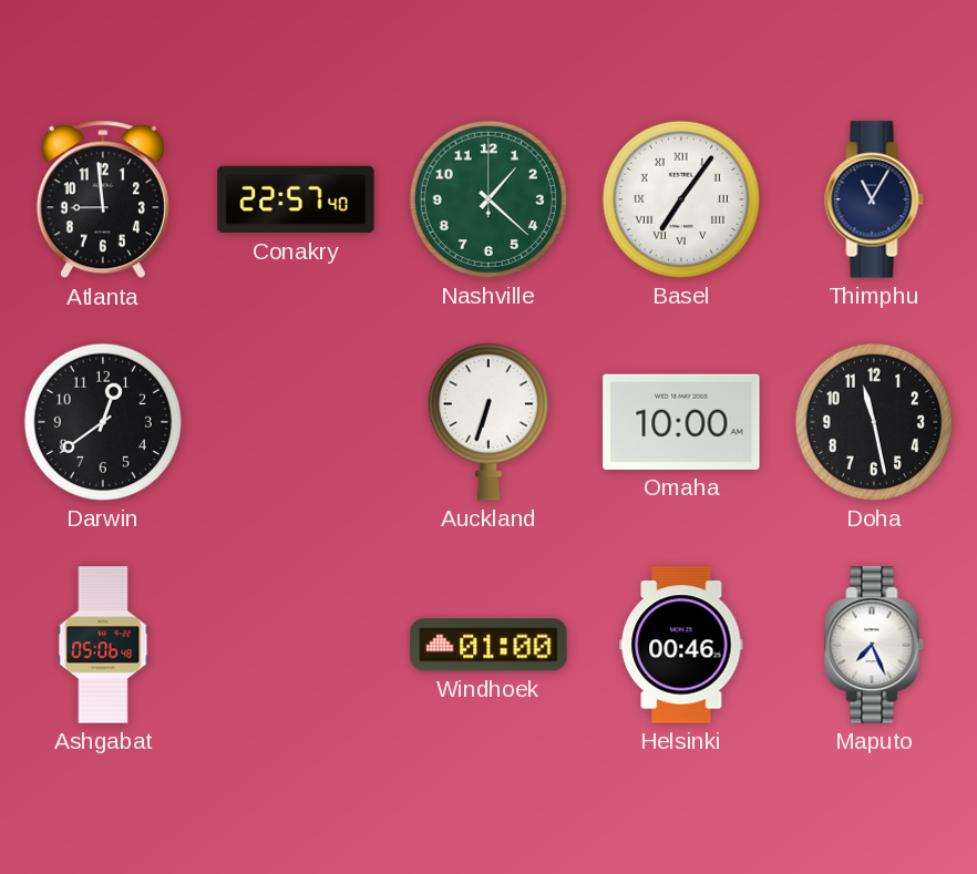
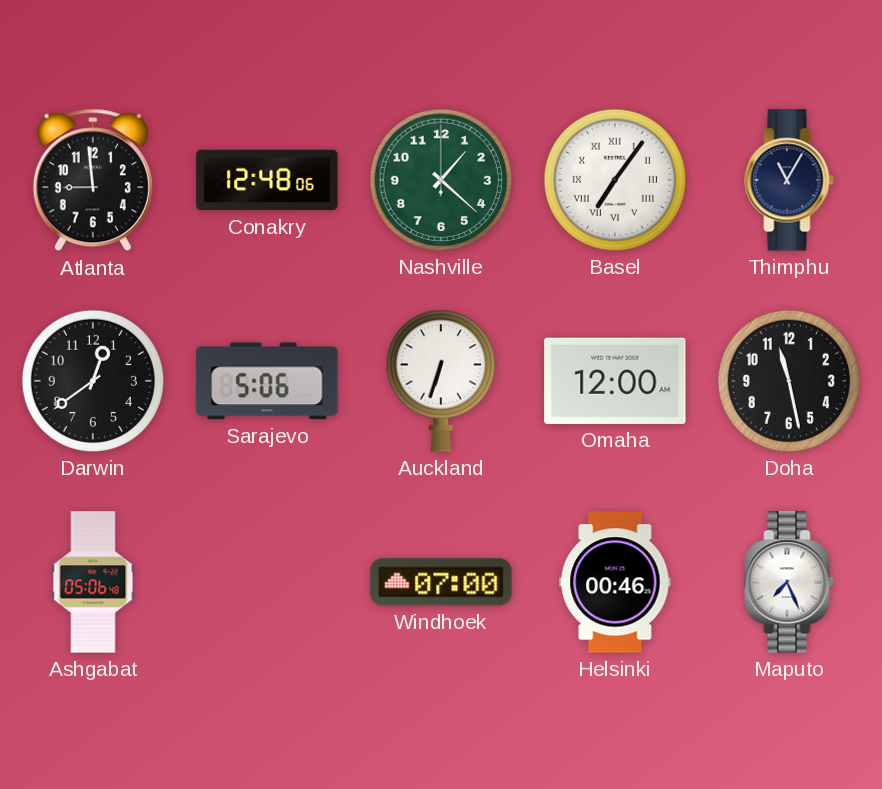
Conakry: 22:57 -> 12:48 (267, 180)
Sarajevo: none -> 5:06 (267, 381)
Omaha: 10:00 -> 12:00 (615, 381)
Windhoek: 01:00 -> 07:00 (441, 582)
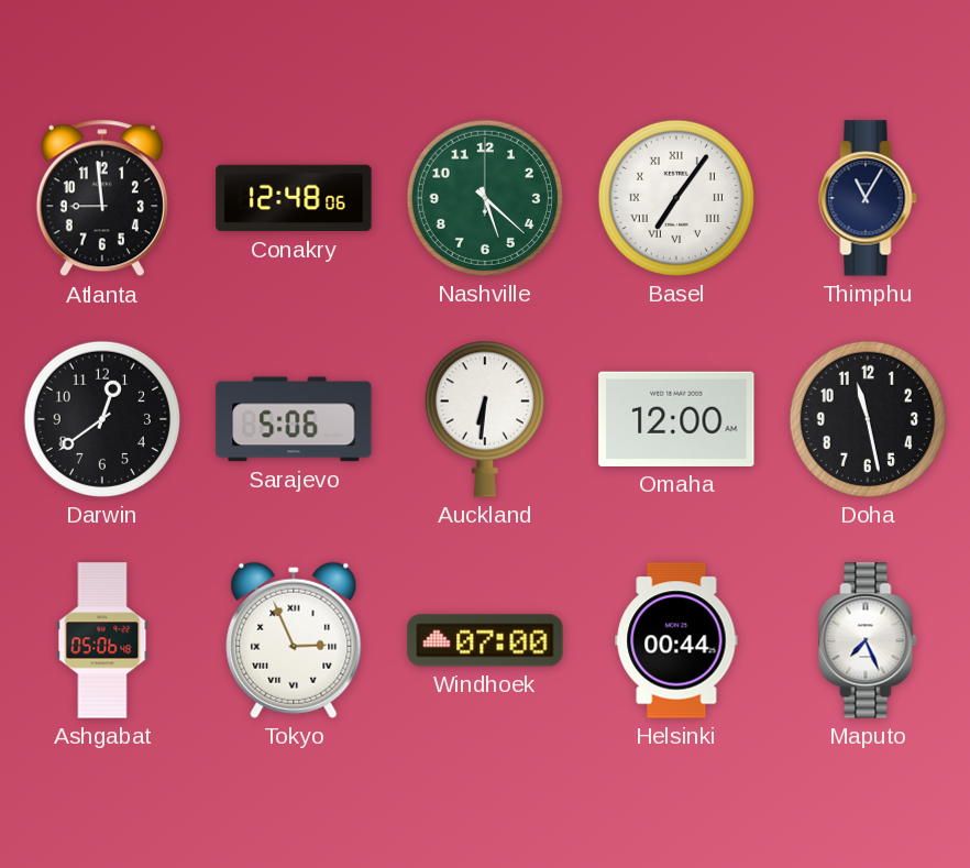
Nashville: 1:22 -> 5:22 (485, 198)
Auckland: 6:33 -> 6:31 (485, 419)
Tokyo: none -> 2:56 (294, 640)
Helsinki: 00:46 -> 00:44 (676, 640)
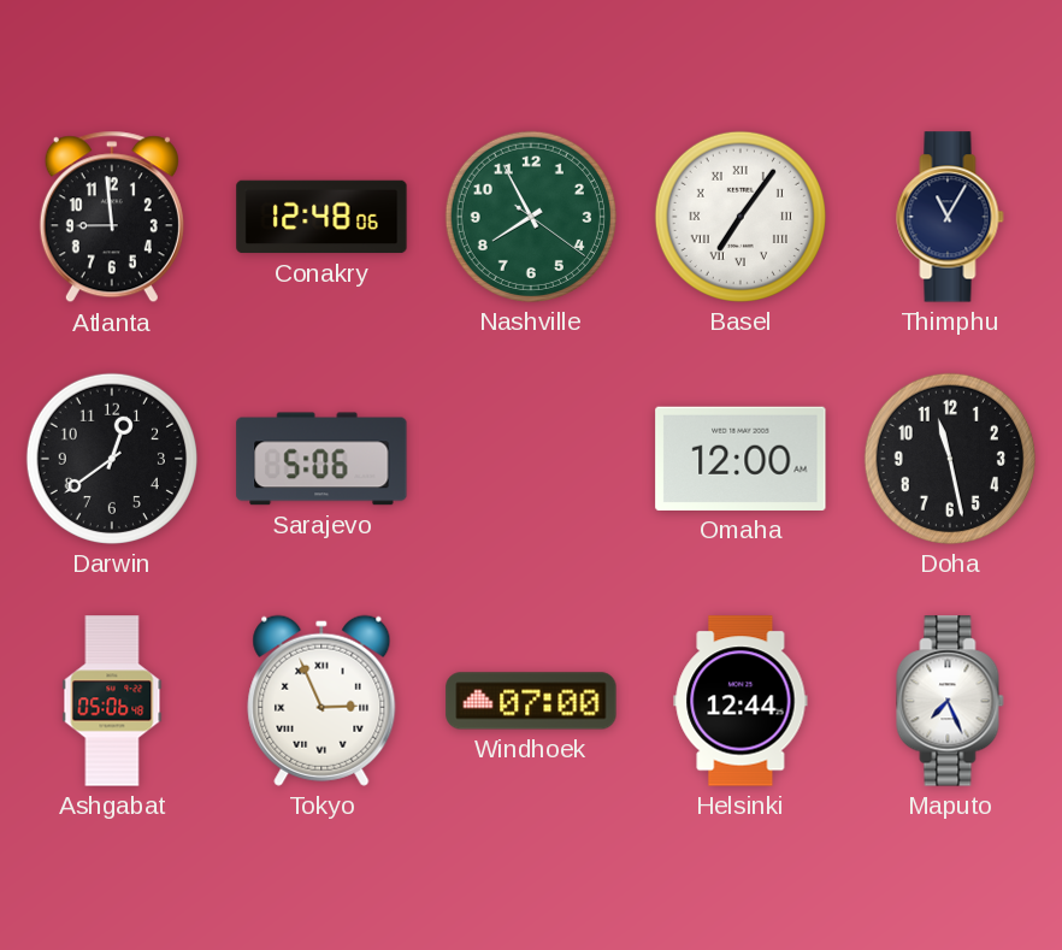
Nashville: 5:22 -> 7:55 (531, 217)
Auckland: 6:31 -> none (485, 419)
Helsinki: 00:44 -> 12:44 (741, 701)
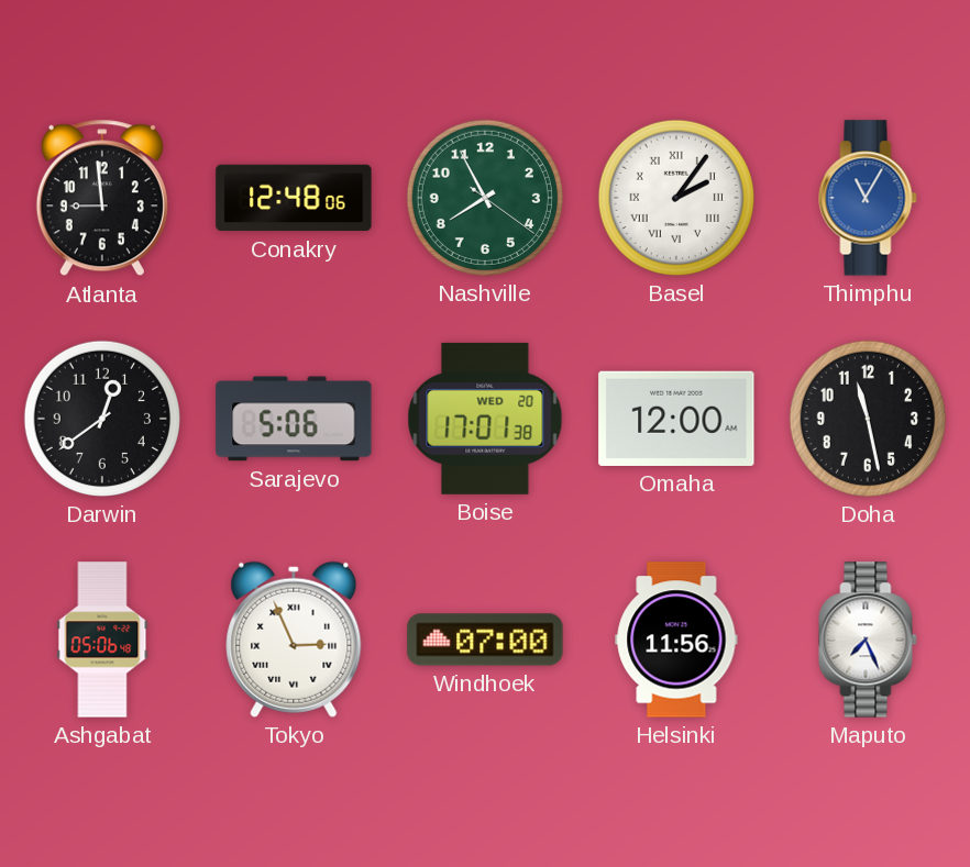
Basel: 7:06 -> 2:06 (676, 198)
Thimphu dial: navy -> blue (868, 198)
Boise: none -> 17:01 (485, 419)
Helsinki: 12:44 -> 11:56 (676, 640)
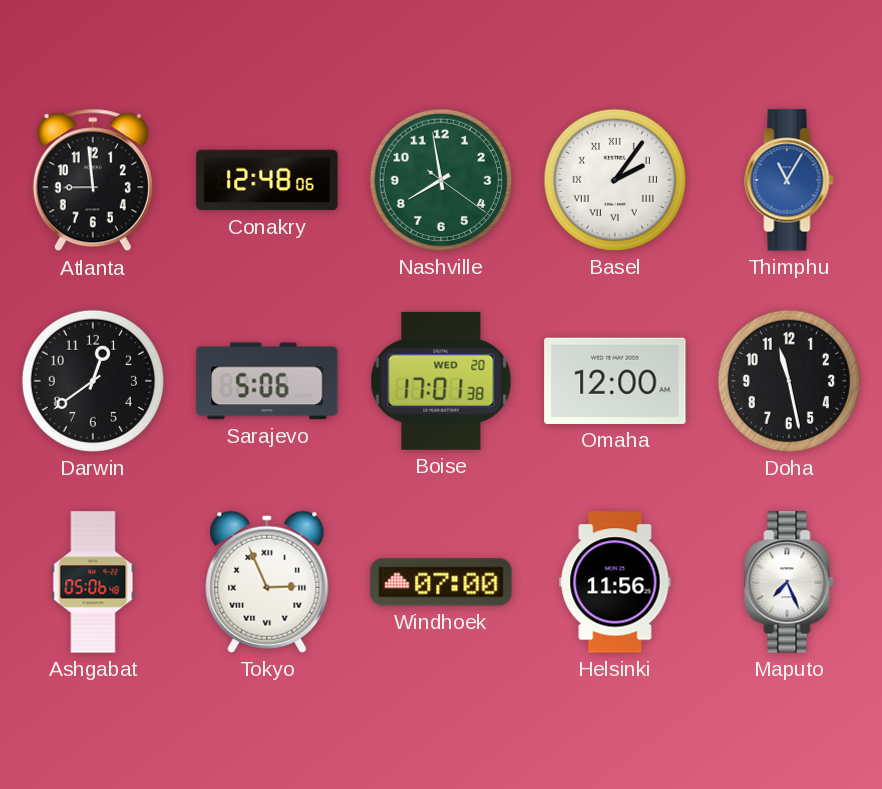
Nashville: 7:55 -> 7:58 (441, 180)
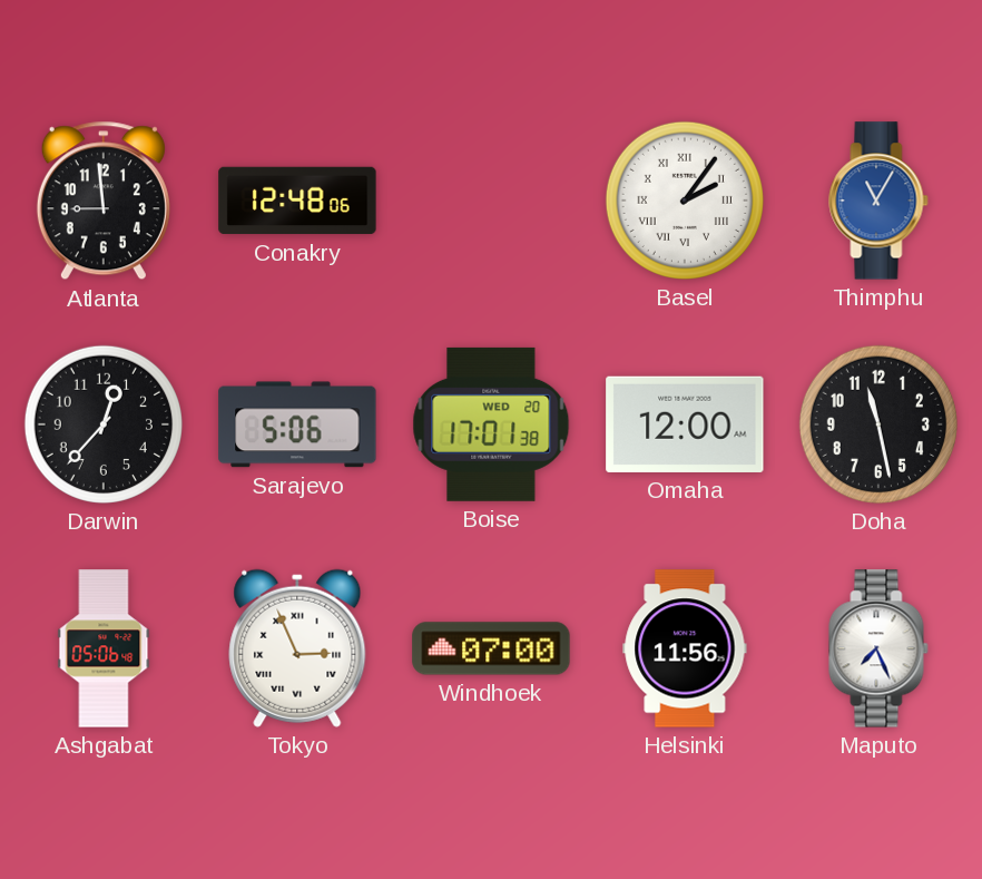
Nashville: 7:58 -> none (441, 180)
Darwin: 12:39 -> 12:37 (104, 424)
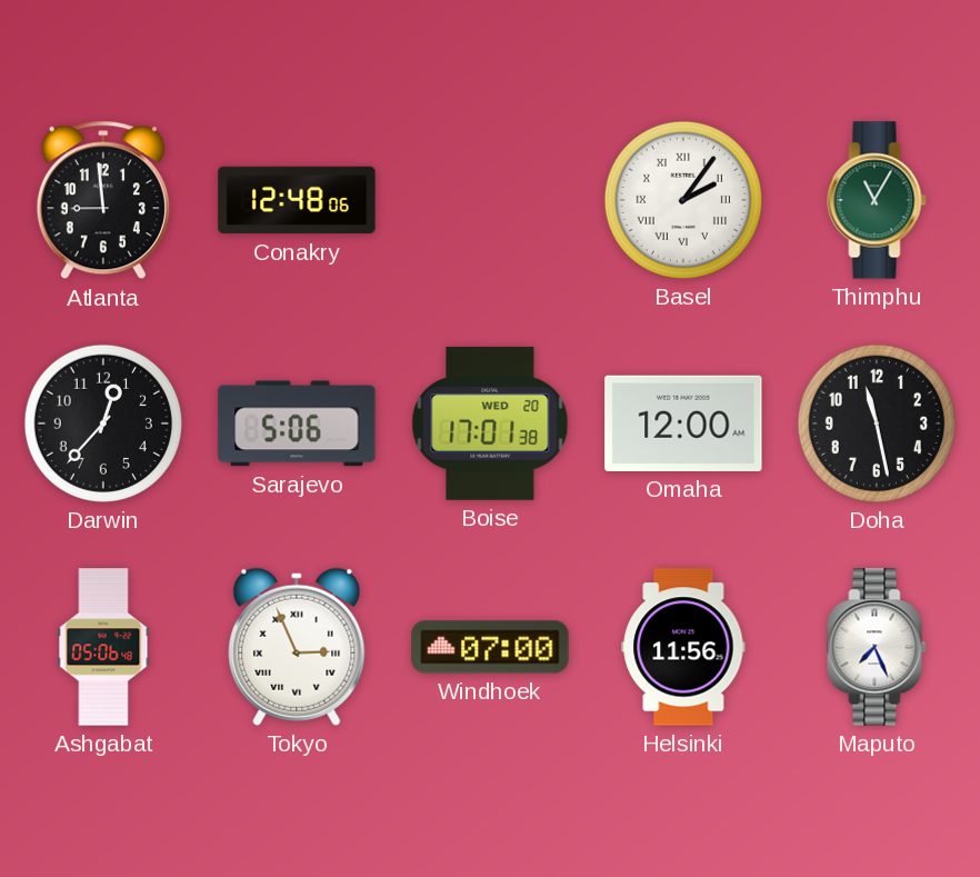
Thimphu dial: blue -> green (877, 200)
